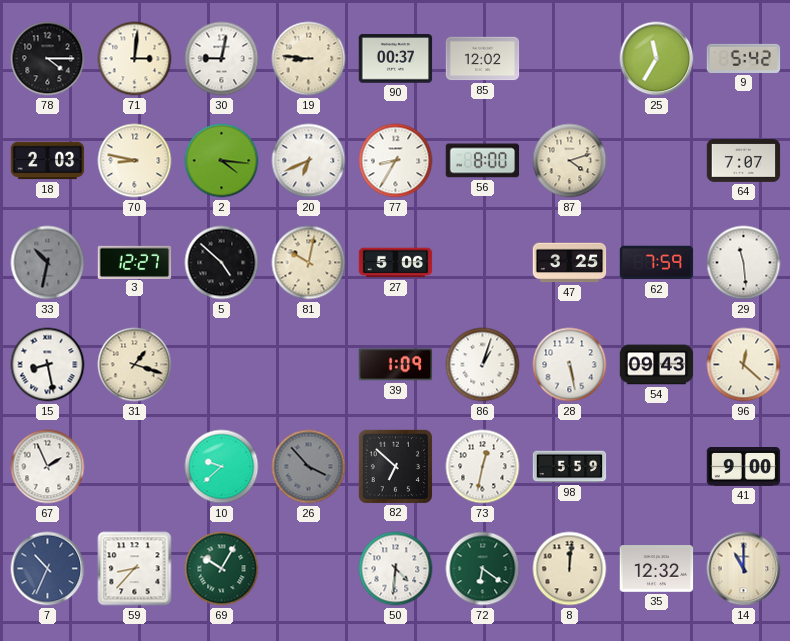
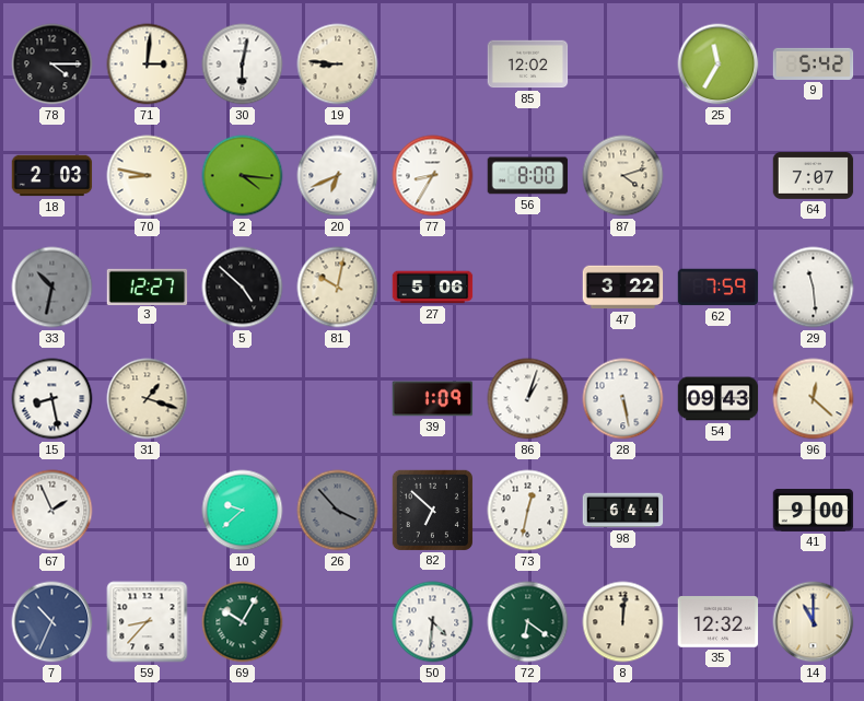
30: 9:02 -> 6:02 (243, 65)
90: 00:37 -> none (396, 59)
47: 3:25 -> 3:22 (623, 288)
98: 5:59 -> 6:44 (623, 511)
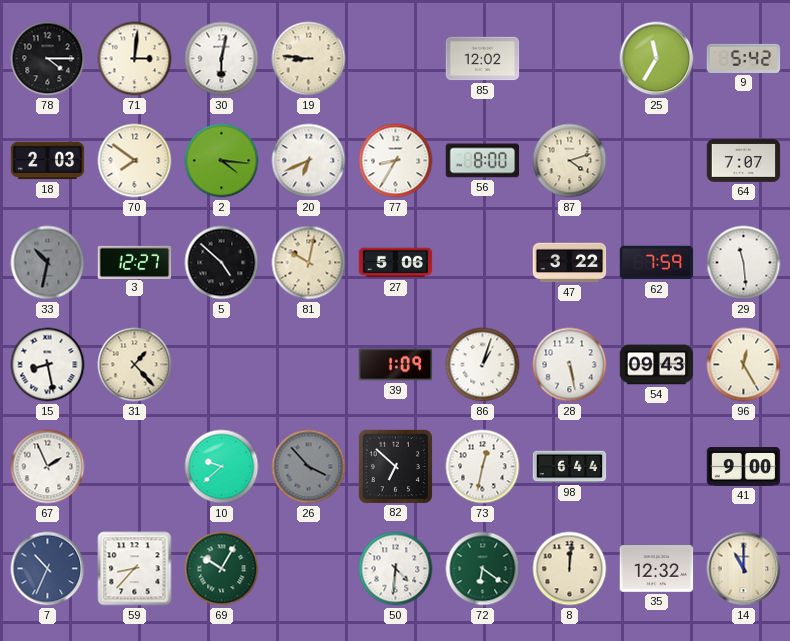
70: 8:47 -> 7:51 (135, 161)
31: 1:18 -> 1:23 (135, 365)
96: 12:22 -> 12:25 (744, 365)
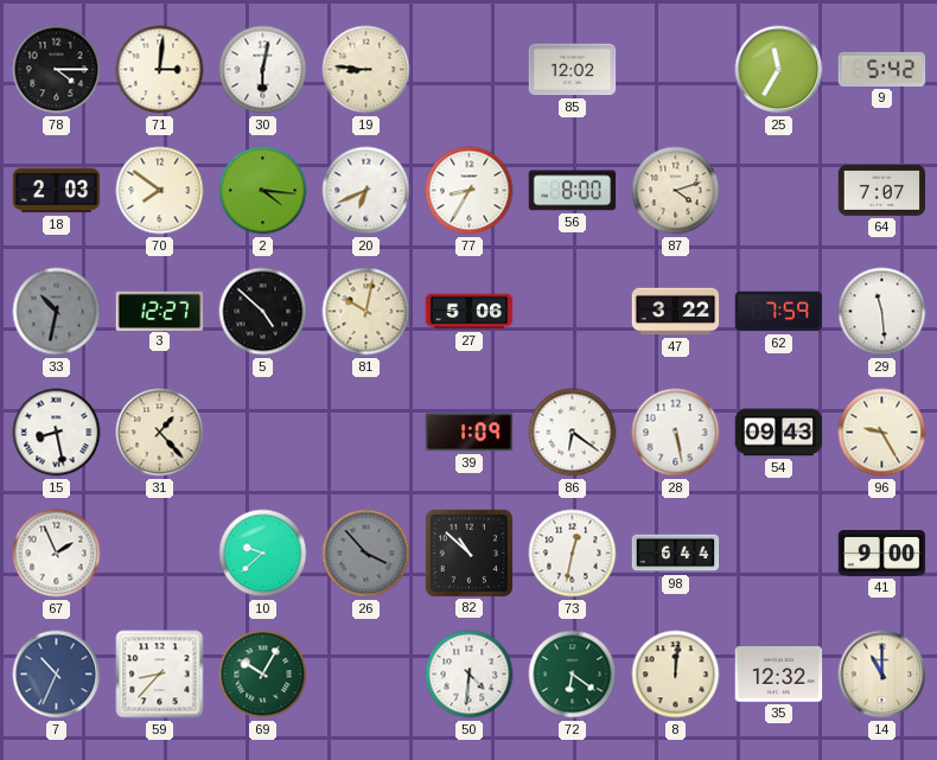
86: 1:03 -> 6:21 (573, 433)
96: 12:25 -> 9:25 (882, 433)
82: 6:52 -> 10:52 (469, 553)
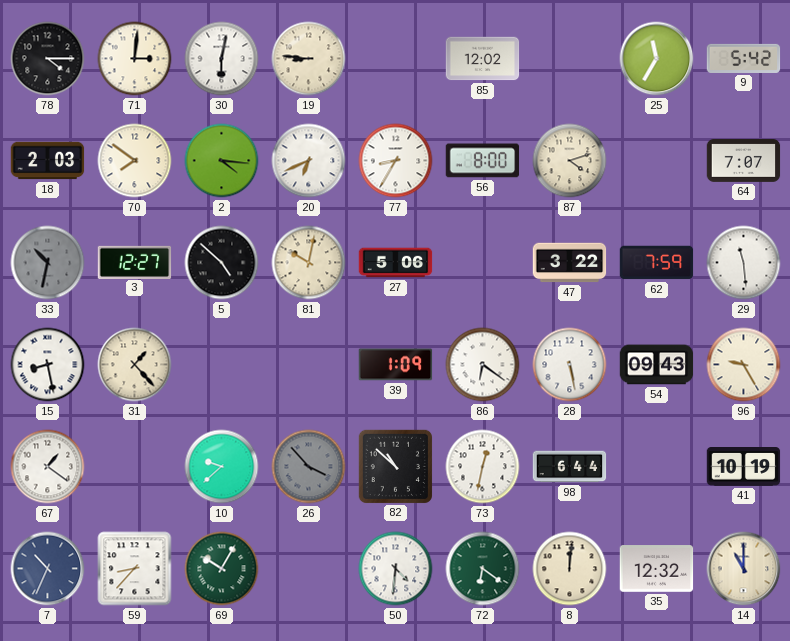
67: 1:56 -> 1:21 (48, 467)
41: 9:00 -> 10:19 (744, 467)
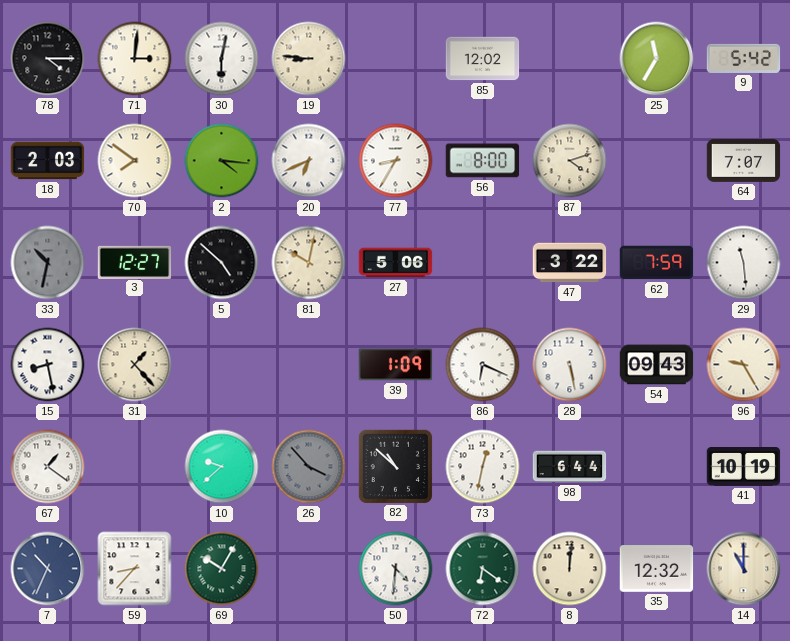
86: 6:21 -> 6:19 (483, 365)
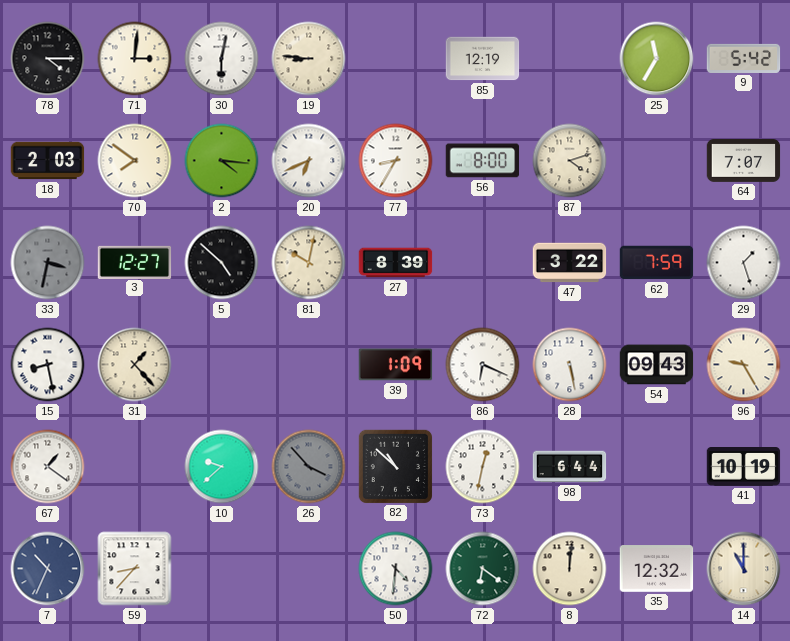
85: 12:02 -> 12:19 (483, 59)
33: 10:32 -> 3:32 (48, 263)
27: 5:06 -> 8:39 (396, 263)
29: 11:29 -> 1:27 (744, 263)
69: 10:05 -> none (222, 569)
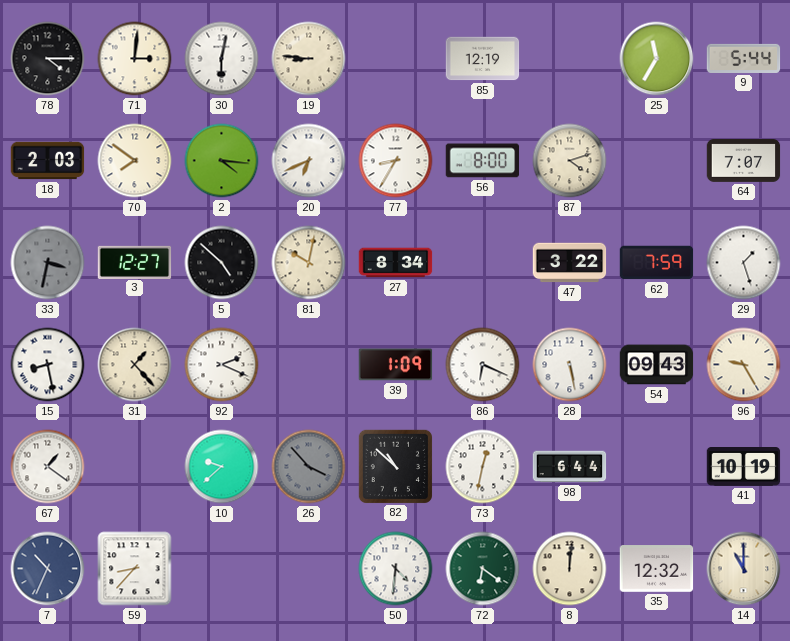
9: 5:42 -> 5:44 (744, 58)
27: 8:39 -> 8:34 (396, 263)
92: none -> 2:19 (222, 365)
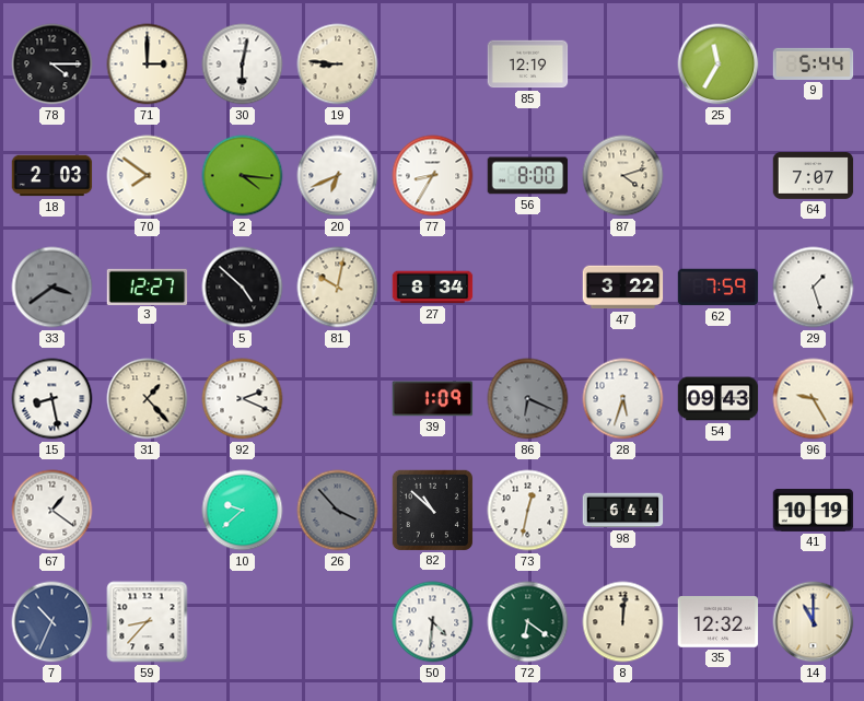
71: 3:01 -> 3:00 (148, 65)
33: 3:32 -> 3:39 (52, 288)
86 dial: white -> grey (528, 399)
28: 5:28 -> 5:33 (623, 399)
